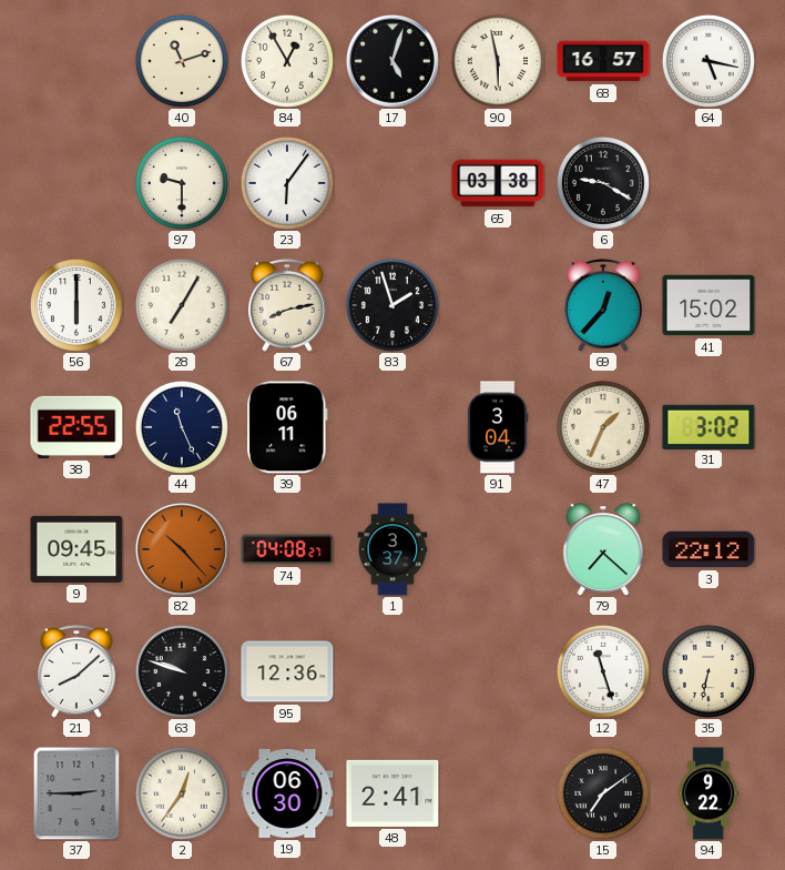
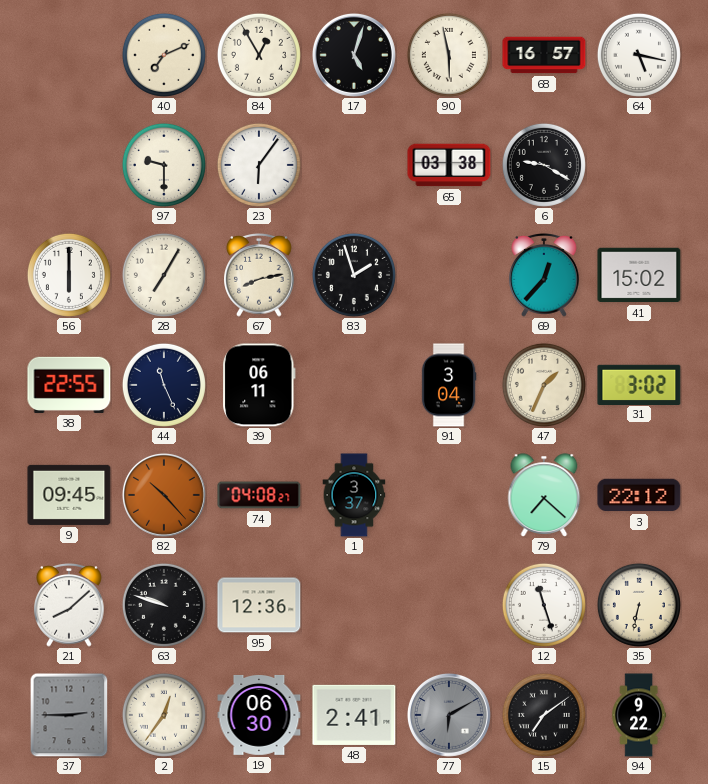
40: 11:12 -> 7:11 (164, 55)
77: none -> 6:10 (449, 715)
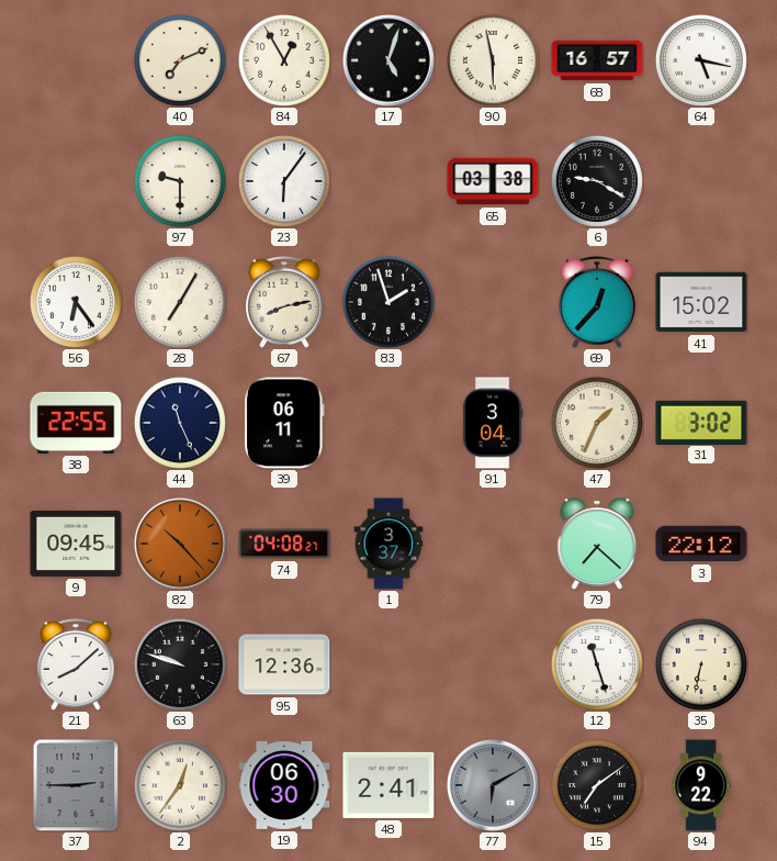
56: 6:00 -> 6:24 (76, 302)
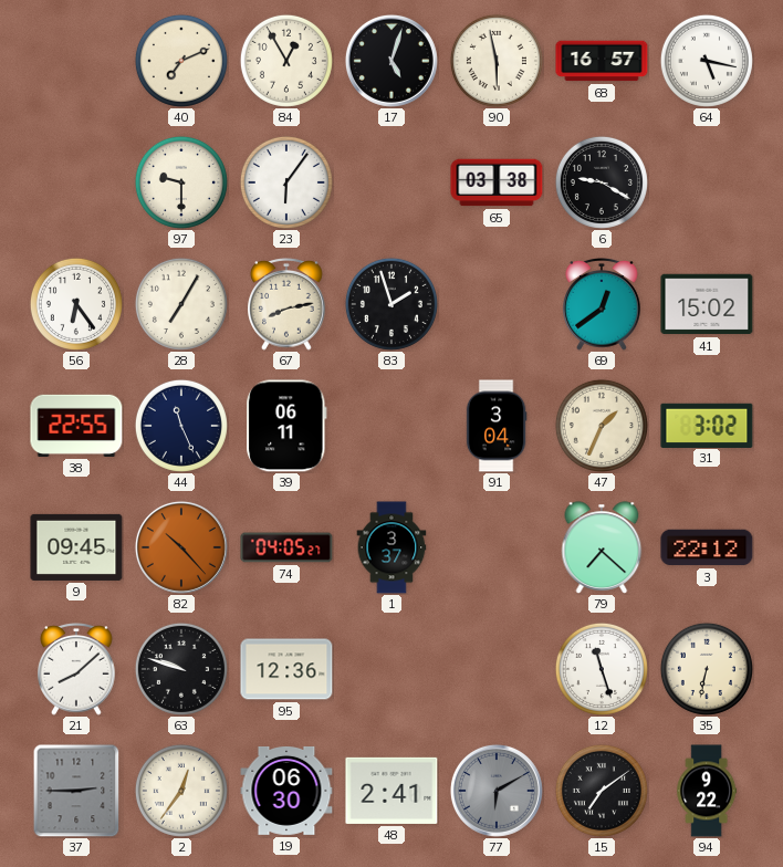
69: 12:37 -> 12:39 (602, 305)
74: 04:08 -> 04:05 (286, 547)
